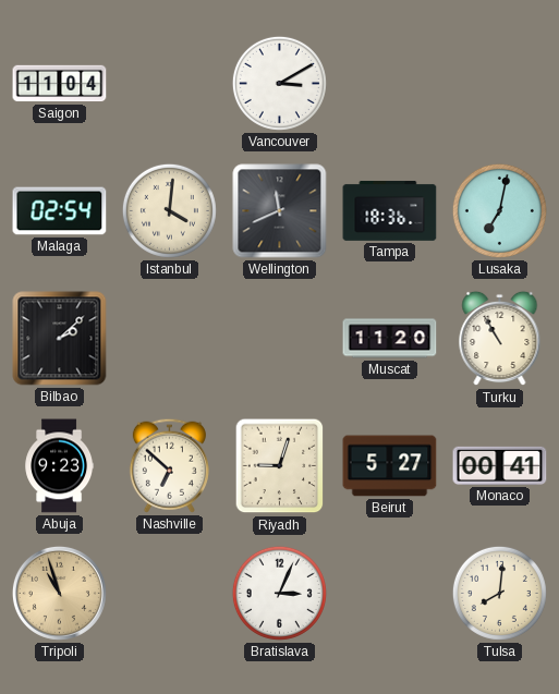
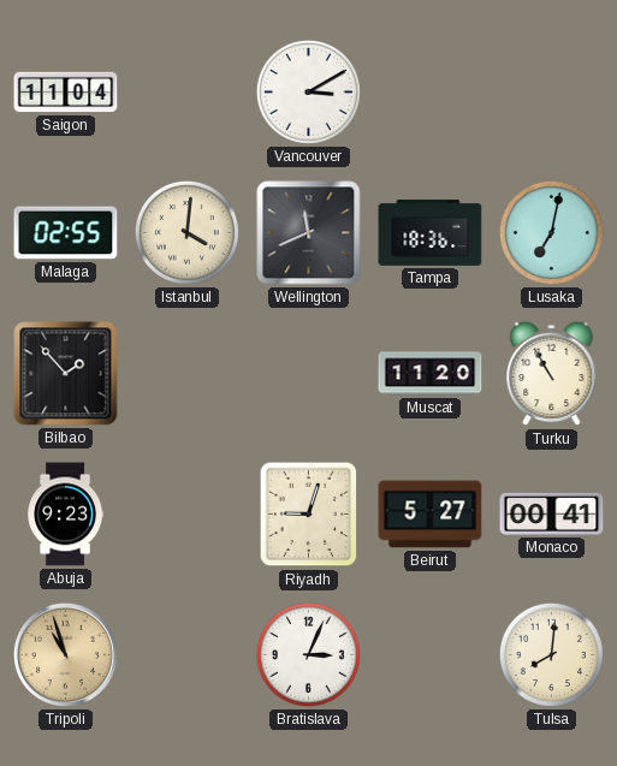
Malaga: 02:54 -> 02:55 (66, 233)
Bilbao: 2:08 -> 1:53 (66, 374)
Nashville: 6:52 -> none (169, 465)
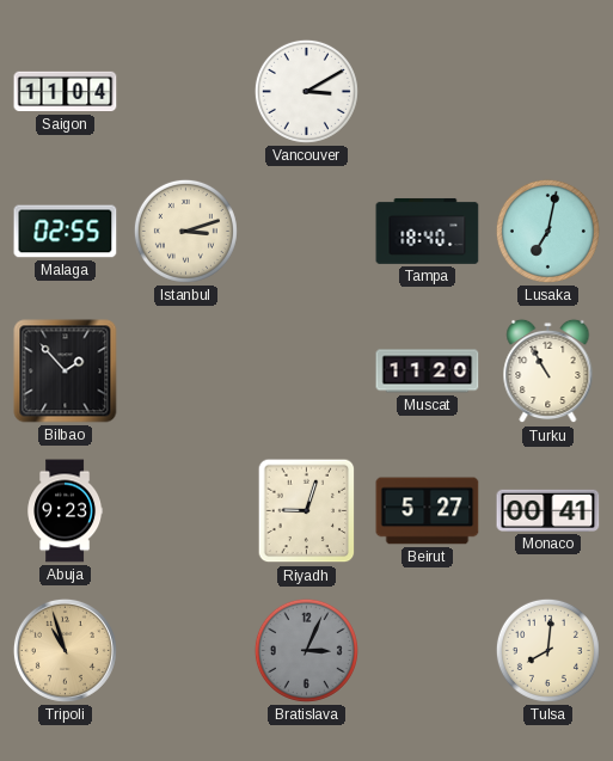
Istanbul: 4:01 -> 3:12 (185, 231)
Wellington: 11:41 -> none (309, 233)
Tampa: 18:36 -> 18:40 (428, 231)
Bratislava dial: white -> grey (306, 650)
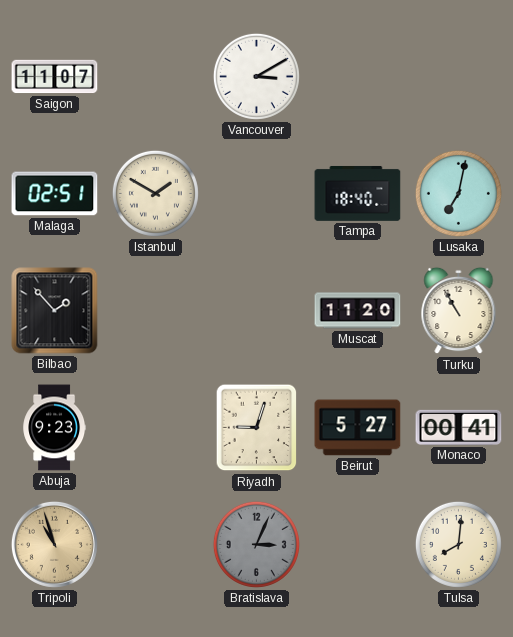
Saigon: 11:04 -> 11:07 (55, 77)
Malaga: 02:55 -> 02:51 (55, 194)
Istanbul: 3:12 -> 1:50 (155, 193)
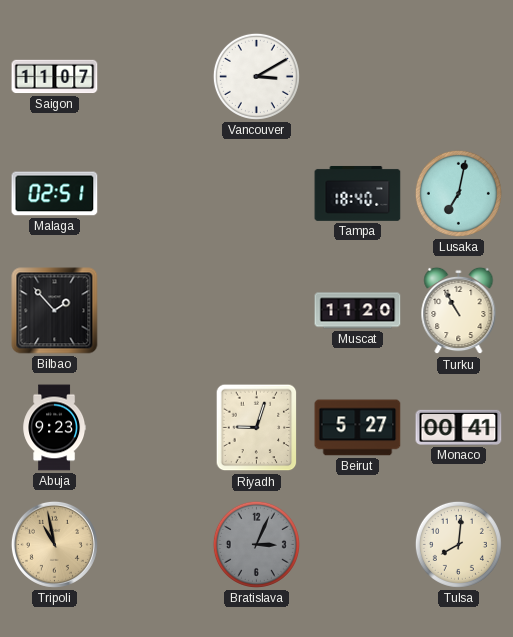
Istanbul: 1:50 -> none (155, 193)
Tripoli: 10:57 -> 10:58 (54, 544)
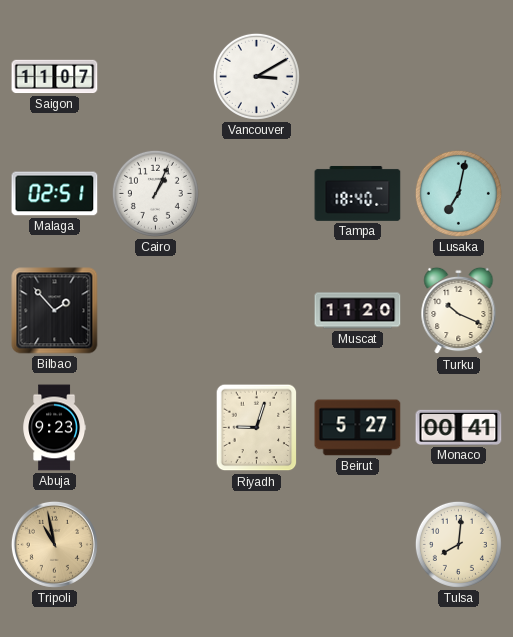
Cairo: none -> 1:04 (155, 193)
Turku: 10:55 -> 10:19 (459, 311)
Bratislava: 3:04 -> none (256, 544)
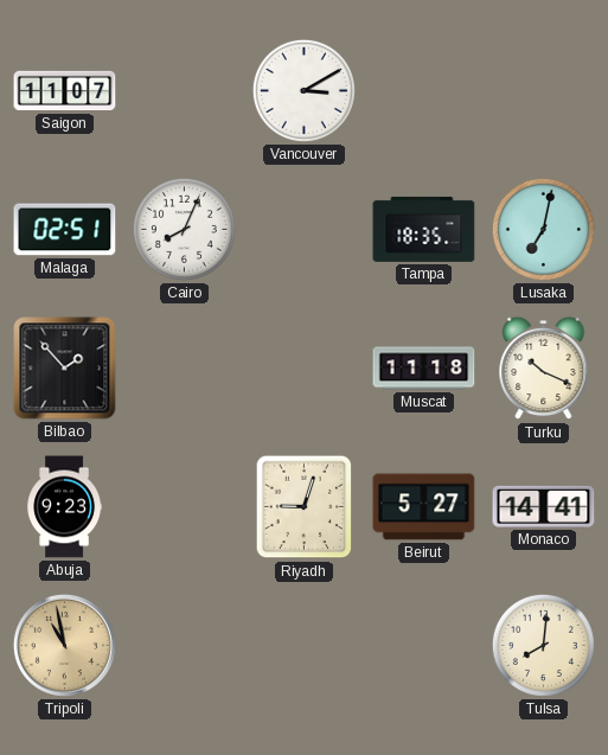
Cairo: 1:04 -> 8:04 (184, 229)
Tampa: 18:40 -> 18:35 (424, 229)
Muscat: 11:20 -> 11:18 (424, 369)
Monaco: 00:41 -> 14:41 (544, 506)
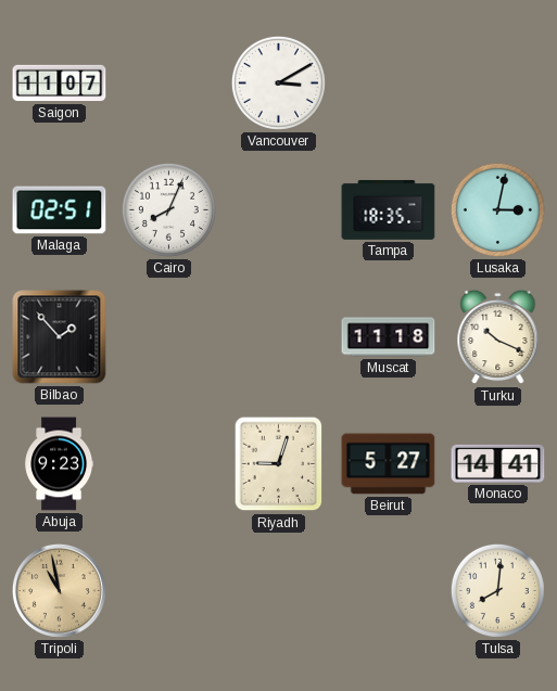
Lusaka: 7:02 -> 3:02 (497, 209)
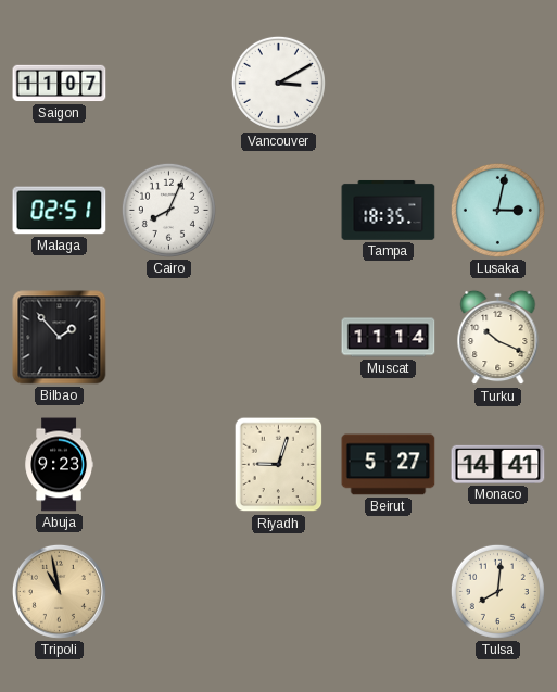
Muscat: 11:18 -> 11:14 (389, 338)
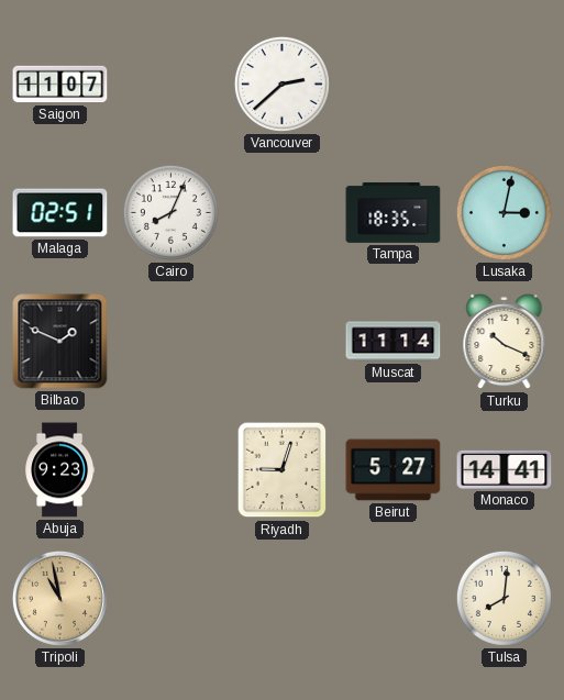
Vancouver: 3:10 -> 2:38 (281, 84)
Bilbao: 1:53 -> 1:49 (60, 342)
